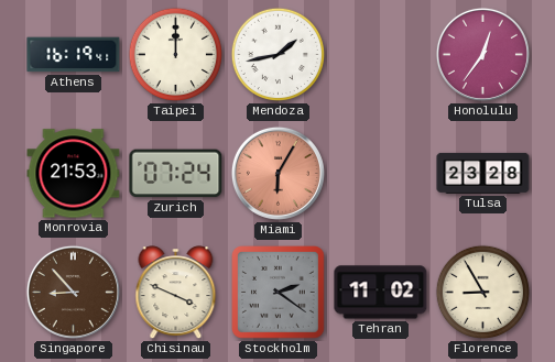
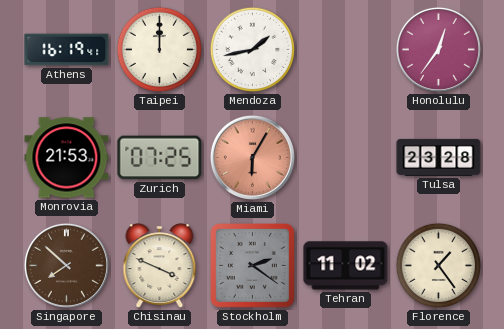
Zurich: 07:24 -> 07:25 (160, 158)
Singapore: 8:53 -> 7:52 (66, 265)
Florence: 8:55 -> 1:24 (438, 265)
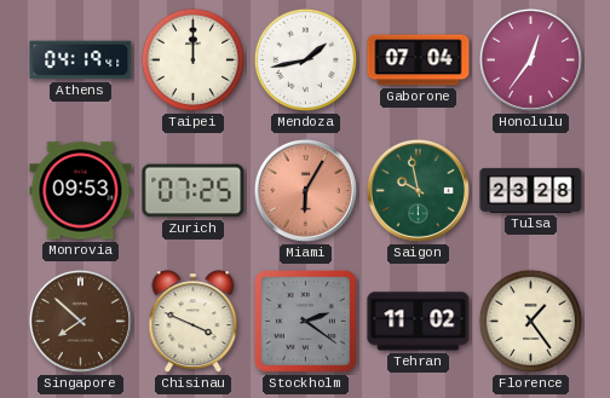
Athens: 16:19 -> 04:19 (81, 60)
Gaborone: none -> 07:04 (419, 60)
Monrovia: 21:53 -> 09:53 (81, 191)
Saigon: none -> 9:58 (418, 190)
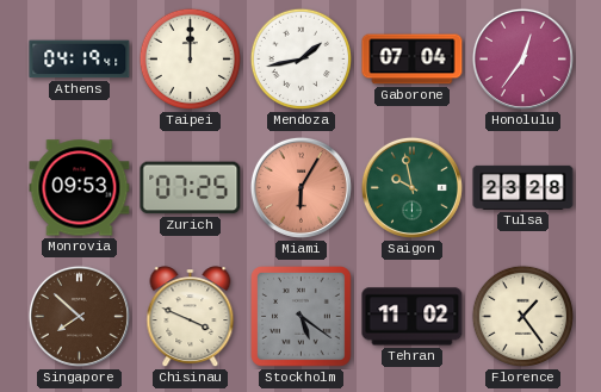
Stockholm: 2:21 -> 5:21 (302, 317)
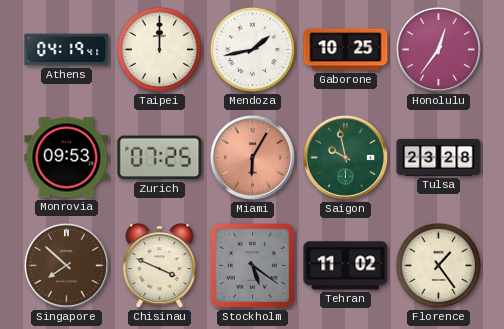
Gaborone: 07:04 -> 10:25 (346, 50)
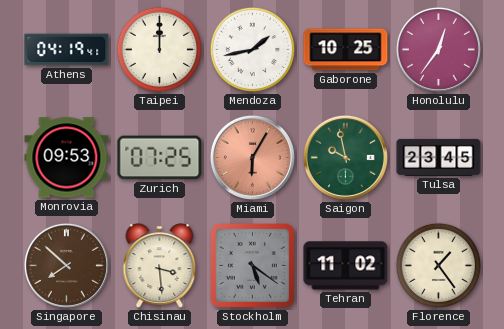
Tulsa: 23:28 -> 23:45 (439, 157)
Chisinau: 3:49 -> 3:29 (160, 266)
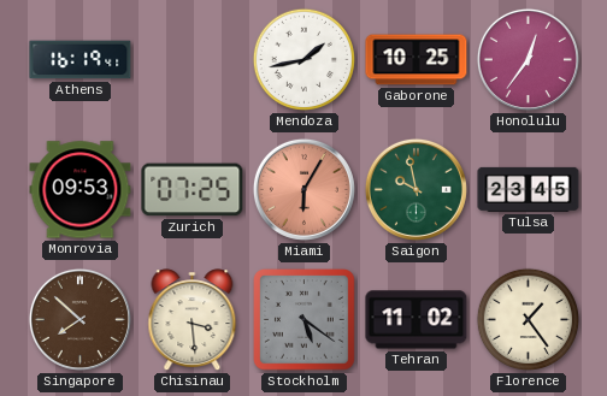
Athens: 04:19 -> 16:19 (81, 60)
Taipei: 12:00 -> none (159, 49)
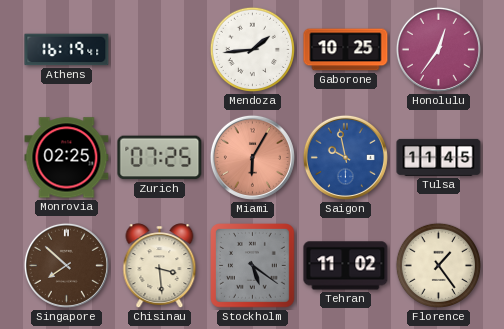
Mendoza: 1:43 -> 1:44 (252, 49)
Monrovia: 09:53 -> 02:25 (67, 158)
Saigon dial: green -> blue (345, 157)
Tulsa: 23:45 -> 11:45 (439, 157)
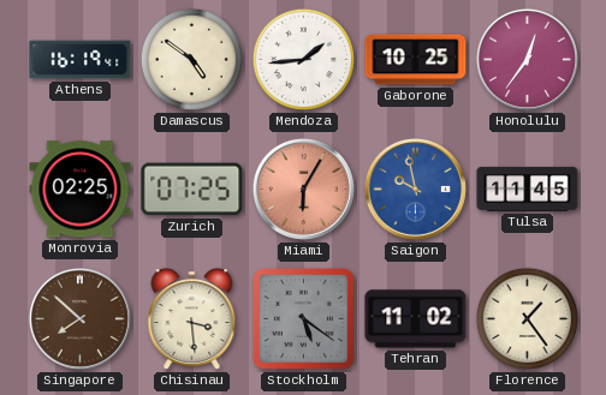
Damascus: none -> 4:51 (191, 59)
